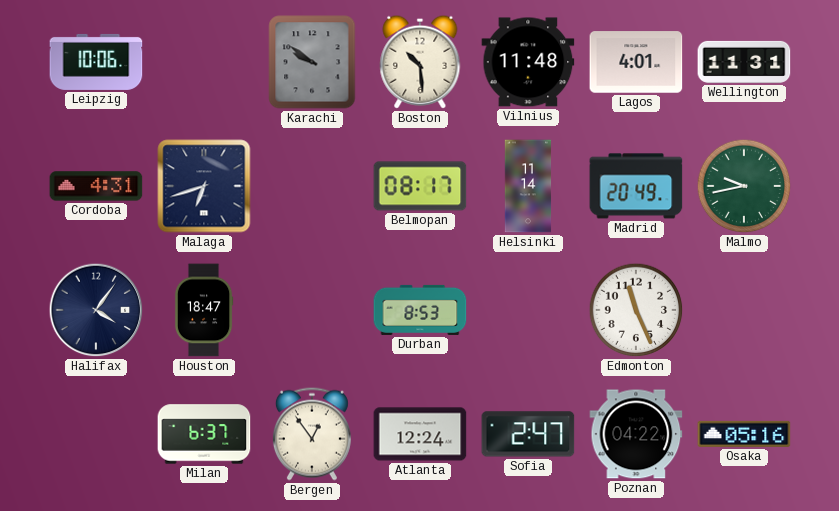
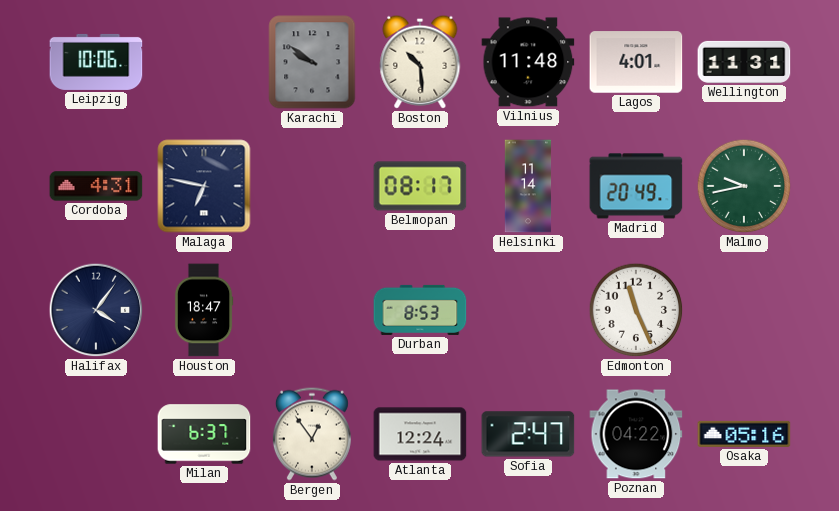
Malaga: 6:42 -> 6:47 (204, 186)
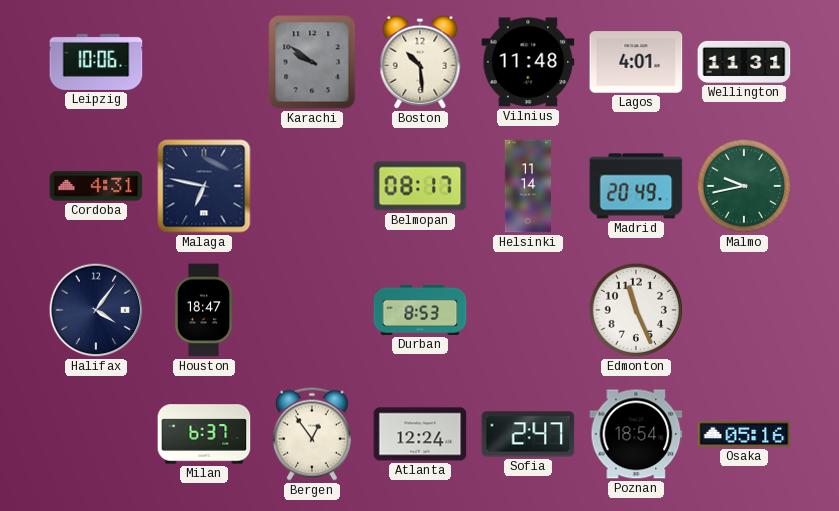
Poznan: 04:22 -> 18:54 (636, 434)
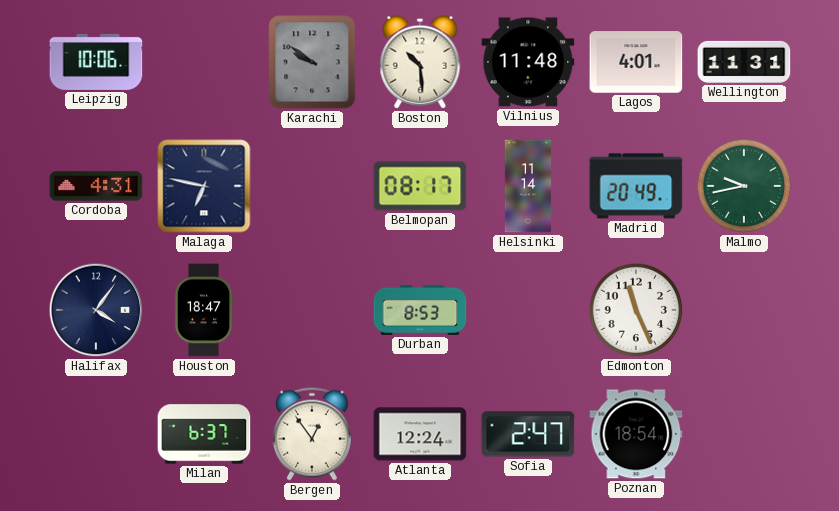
Osaka: 05:16 -> none (744, 434)
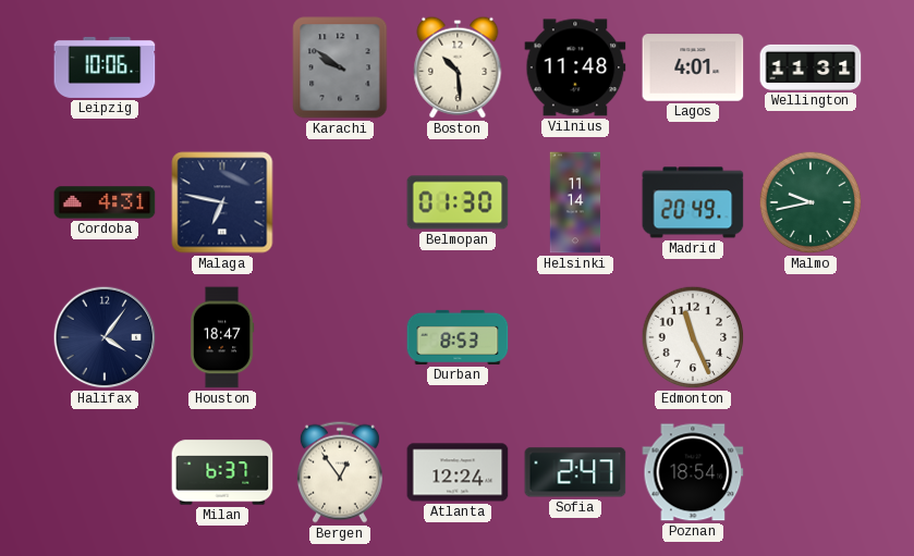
Belmopan: 08:17 -> 01:30 (458, 202)
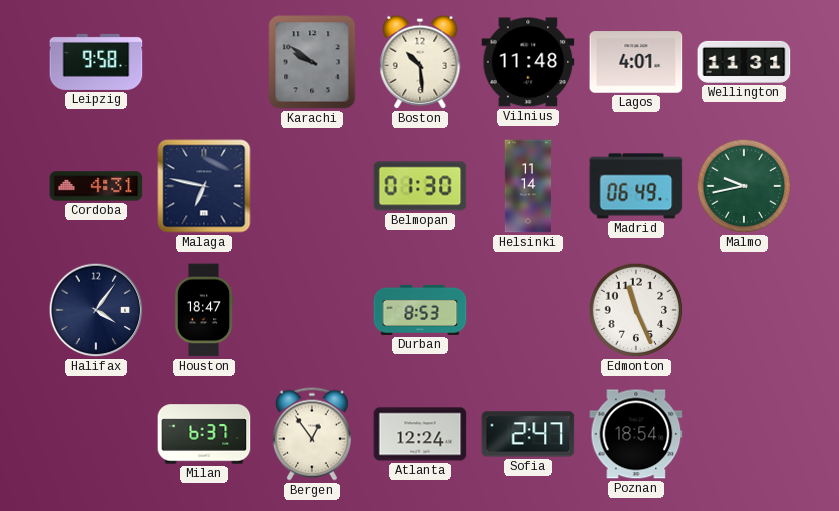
Leipzig: 10:06 -> 9:58 (96, 62)
Madrid: 20:49 -> 06:49 (636, 186)
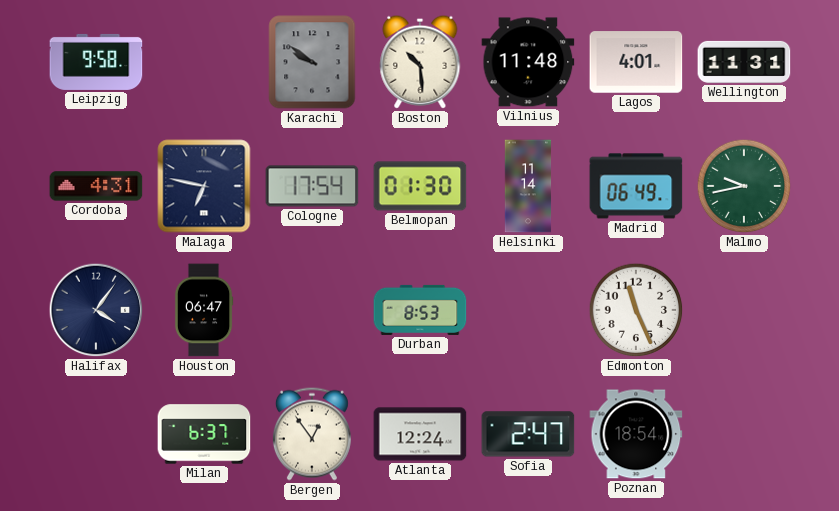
Cologne: none -> 17:54 (312, 186)
Houston: 18:47 -> 06:47 (204, 310)
